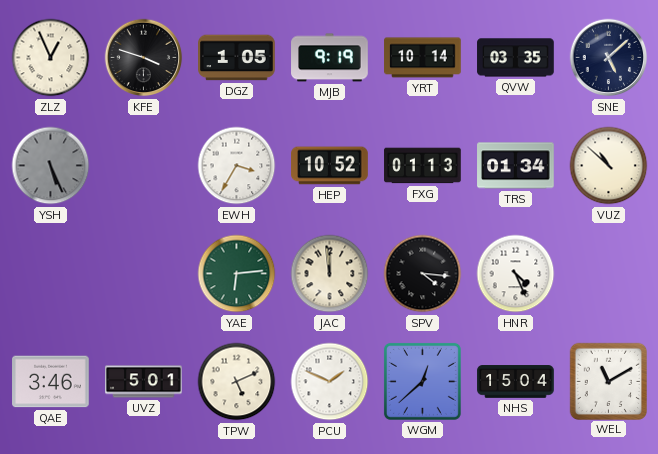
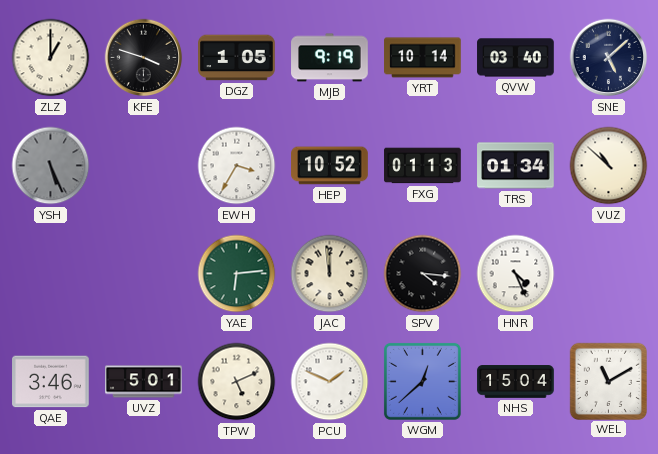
ZLZ: 12:56 -> 1:00 (51, 58)
QVW: 03:35 -> 03:40 (516, 58)
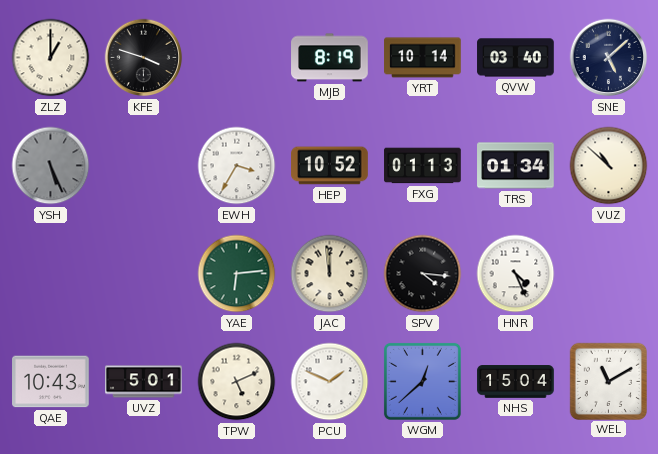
DGZ: 1:05 -> none (237, 58)
MJB: 9:19 -> 8:19 (330, 58)
QAE: 3:46 -> 10:43 (51, 382)
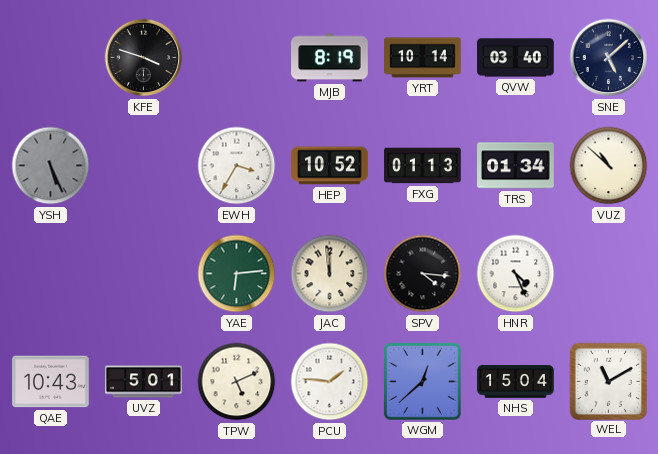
ZLZ: 1:00 -> none (51, 58)
PCU: 1:49 -> 1:46 (330, 382)
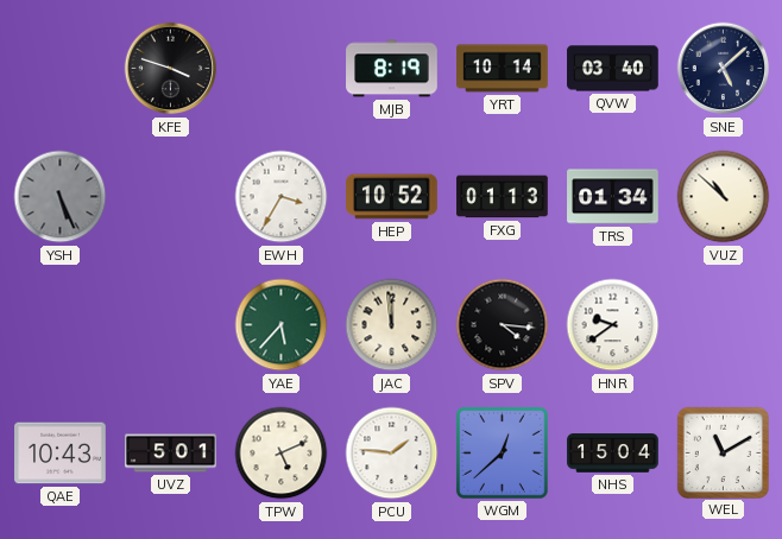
YAE: 6:14 -> 5:37 (282, 325)
HNR: 4:26 -> 9:39 (613, 325)
